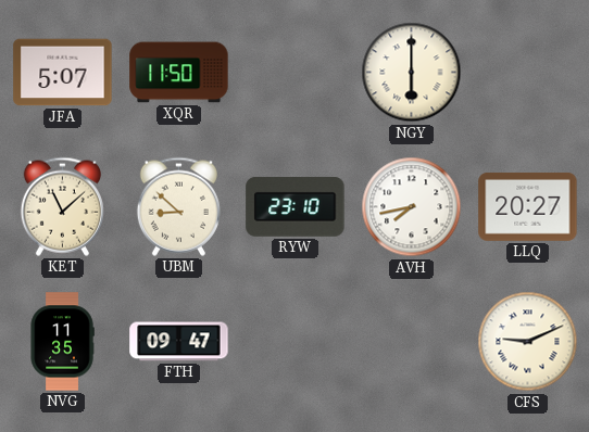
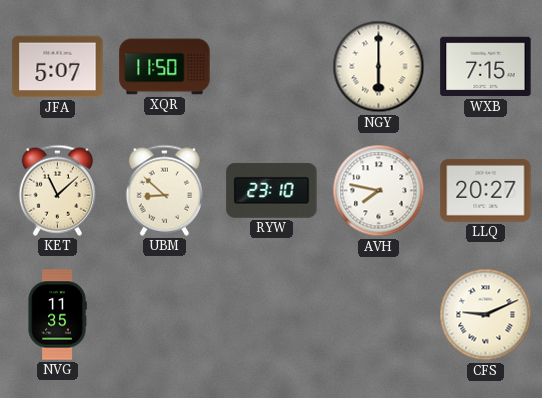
WXB: none -> 7:15 (486, 67)
AVH: 7:43 -> 7:47 (379, 191)
FTH: 09:47 -> none (179, 342)
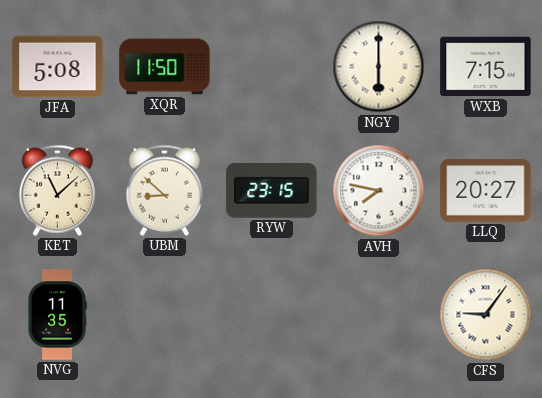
JFA: 5:07 -> 5:08 (58, 67)
RYW: 23:10 -> 23:15 (272, 190)
CFS: 9:11 -> 9:06 (486, 315)
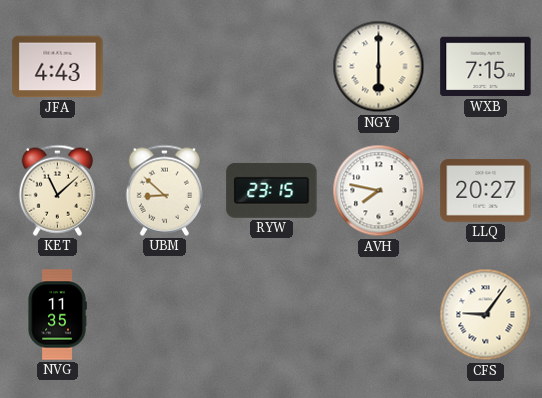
JFA: 5:08 -> 4:43 (58, 67)
XQR: 11:50 -> none (165, 67)
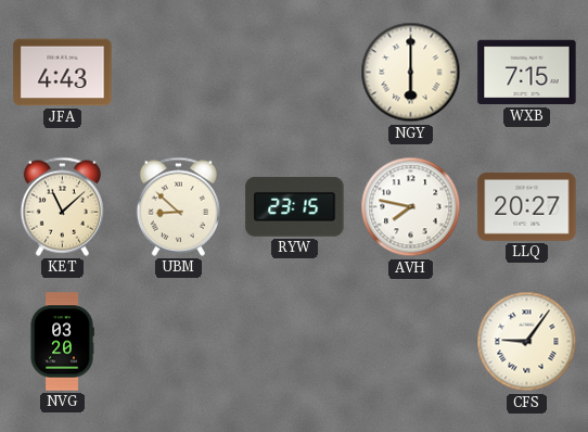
NVG: 11:35 -> 03:20 (62, 342)
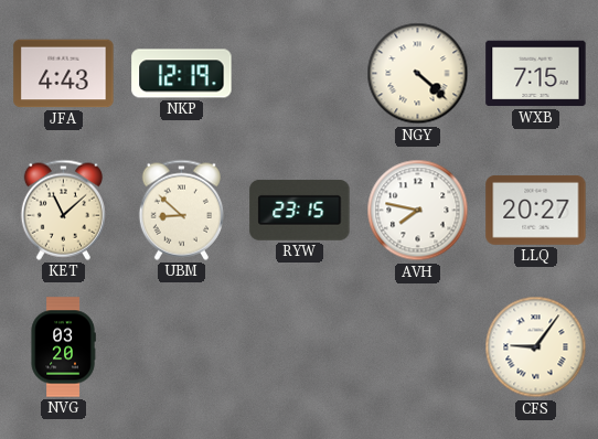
NKP: none -> 12:19 (182, 74)
NGY: 6:00 -> 4:22 (418, 74)
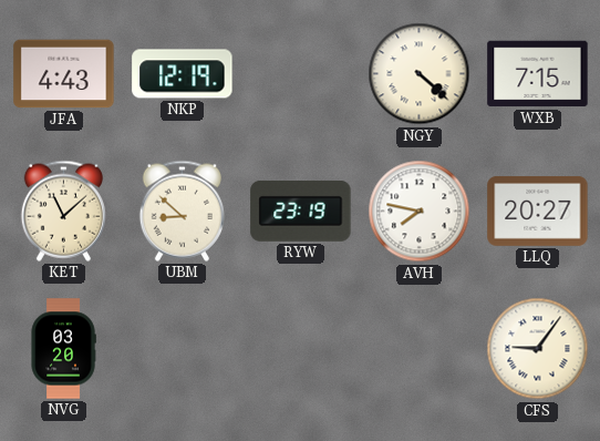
RYW: 23:15 -> 23:19 (301, 211)
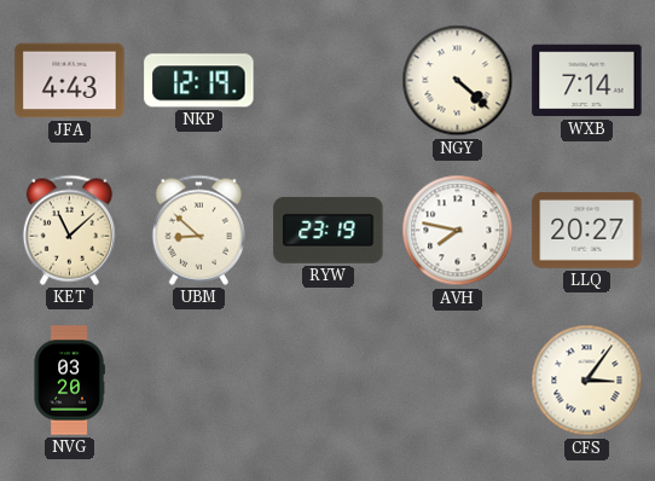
WXB: 7:15 -> 7:14 (587, 81)
CFS: 9:06 -> 3:06 (587, 381)
